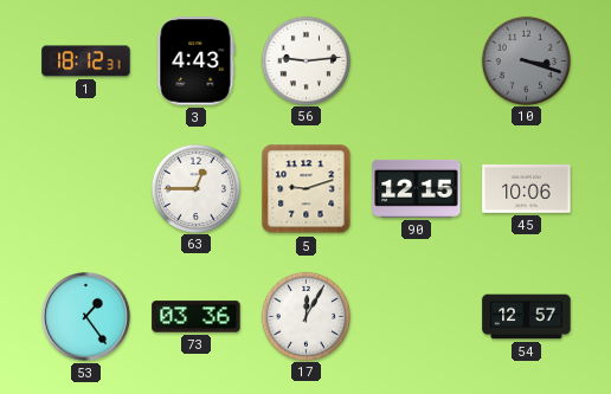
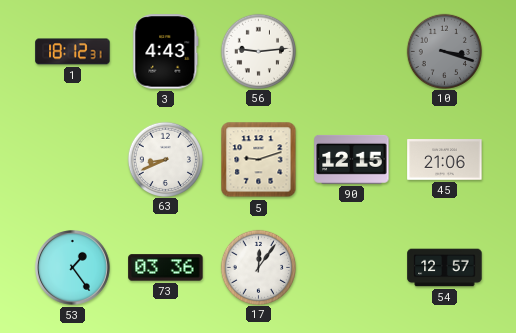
63: 12:45 -> 8:41 (165, 159)
45: 10:06 -> 21:06 (445, 160)
17: 12:05 -> 12:06 (258, 267)
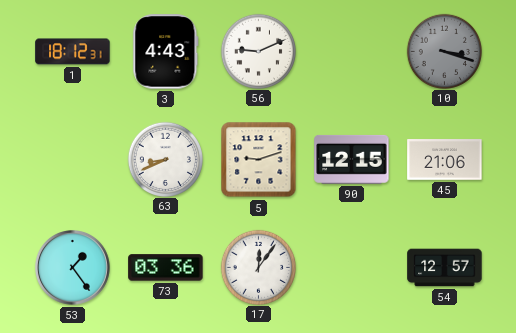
56: 9:14 -> 9:11 (258, 51)
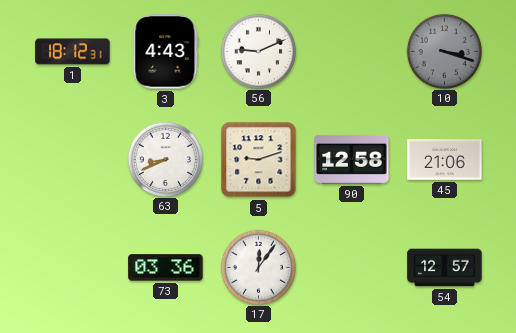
90: 12:15 -> 12:58 (352, 159)
53: 1:24 -> none (73, 268)
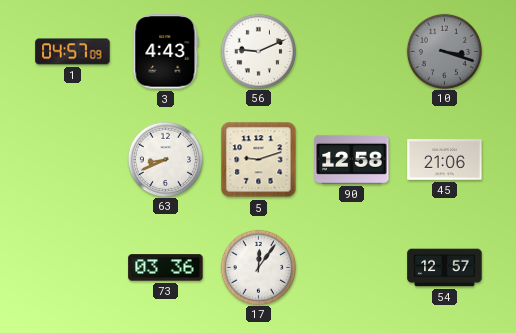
1: 18:12 -> 04:57 (73, 52)
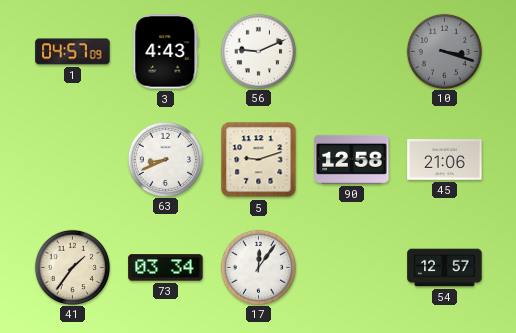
41: none -> 1:36 (72, 267)
73: 03:36 -> 03:34 (166, 268)
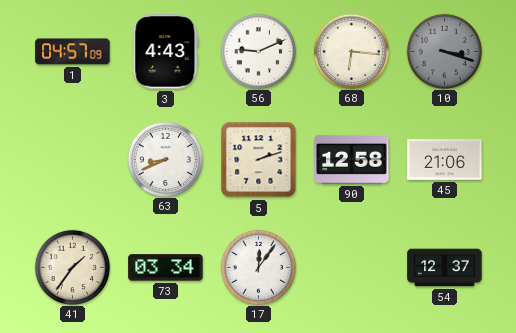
68: none -> 6:16 (351, 51)
5: 9:12 -> 2:12 (259, 160)
54: 12:57 -> 12:37 (445, 268)
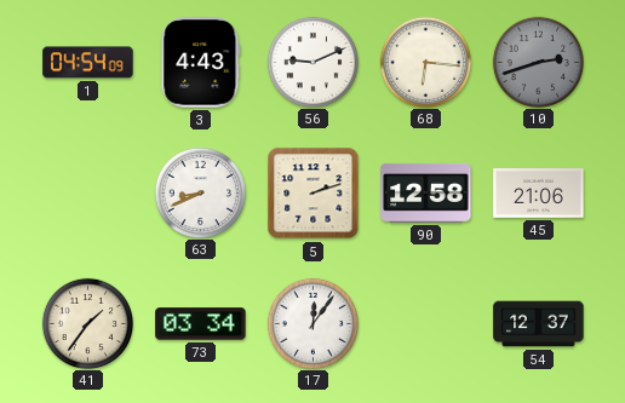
1: 04:57 -> 04:54 (88, 63)
10: 3:18 -> 2:42 (538, 62)
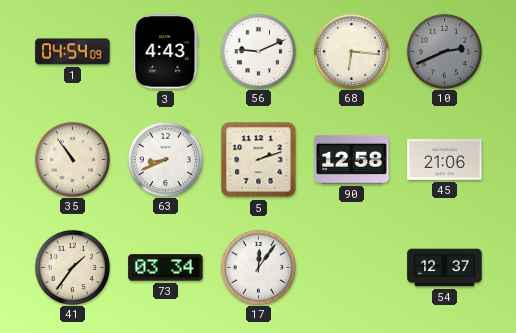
10: 2:42 -> 2:41 (444, 51)
35: none -> 10:54 (72, 159)
